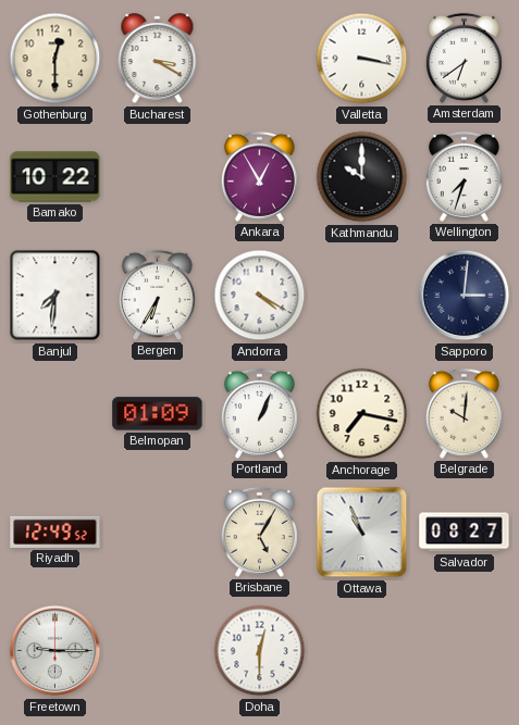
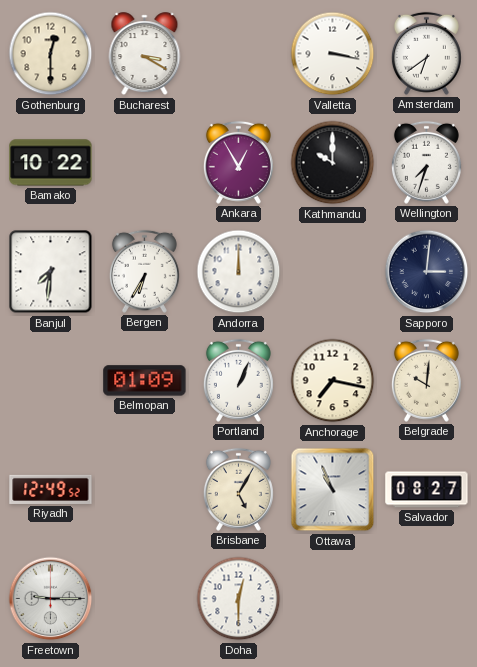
Andorra: 4:20 -> 12:00 (239, 272)
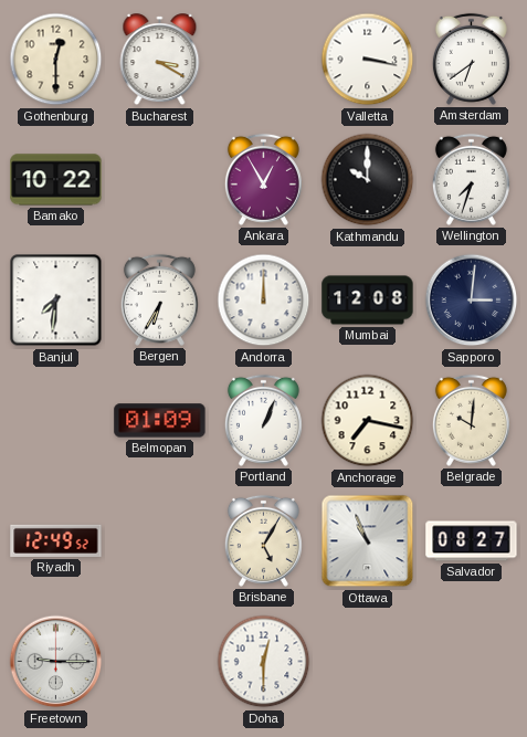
Mumbai: none -> 12:08 (368, 301)
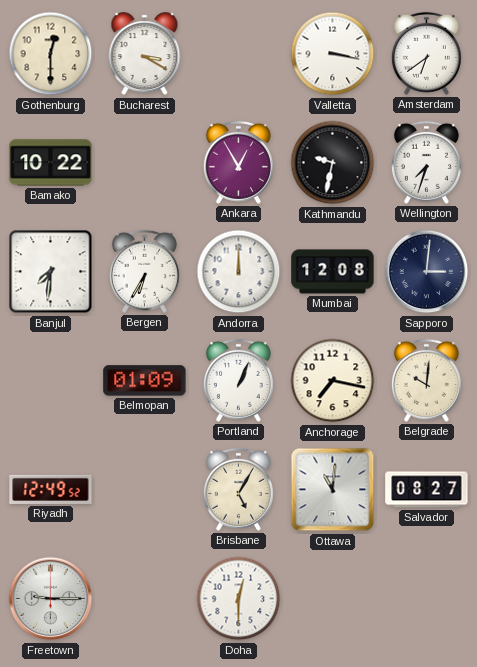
Kathmandu: 10:00 -> 9:32 (333, 163)
Ottawa: 10:56 -> 11:01 (333, 490)
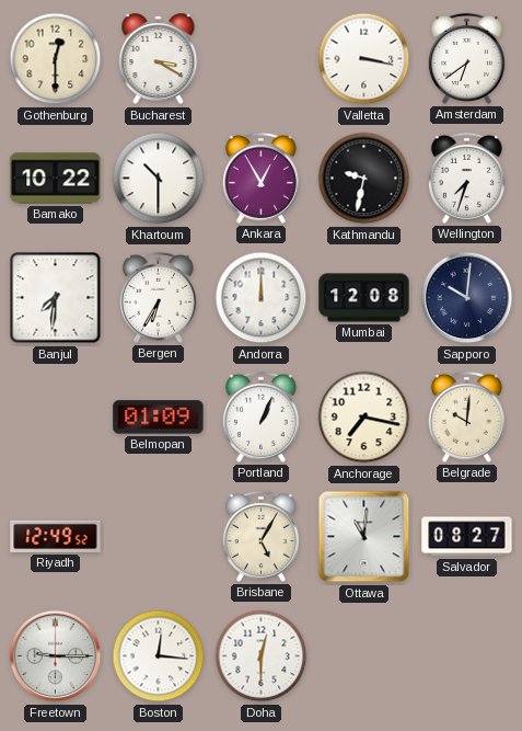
Khartoum: none -> 10:30 (159, 179)
Sapporo: 3:01 -> 10:01 (467, 298)
Boston: none -> 12:16 (159, 656)
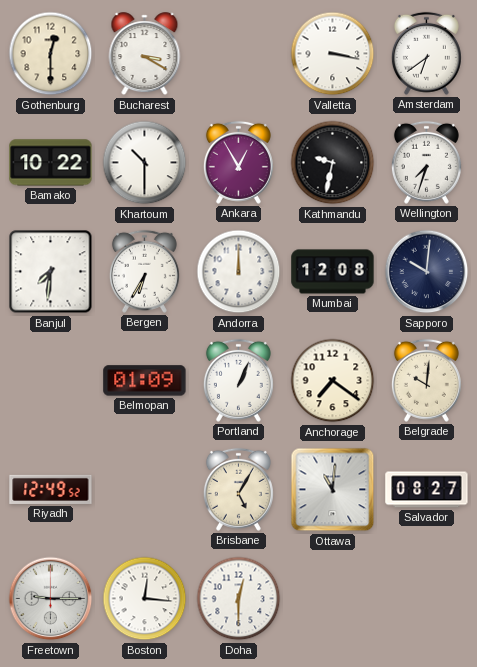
Anchorage: 7:17 -> 7:21 (333, 381)
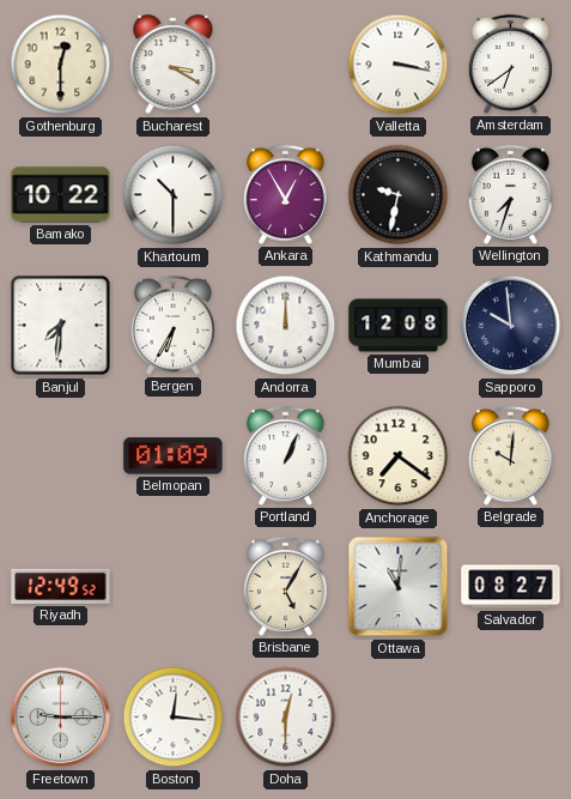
Sapporo: 10:01 -> 9:59 (511, 326)
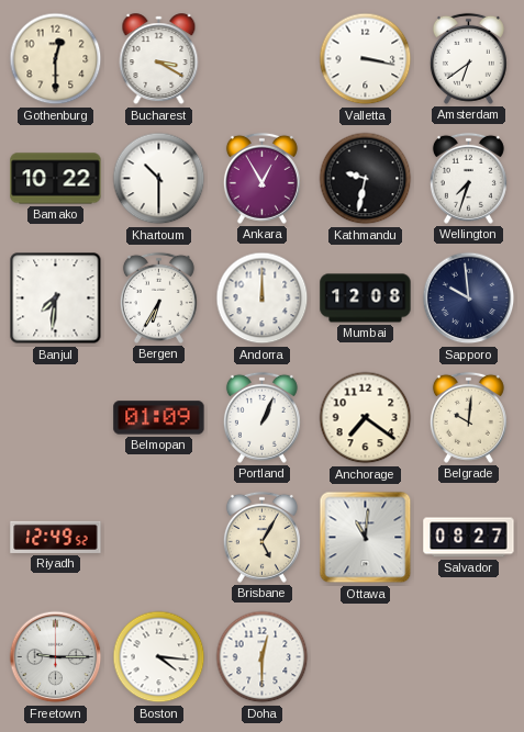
Boston: 12:16 -> 4:16 (159, 657)
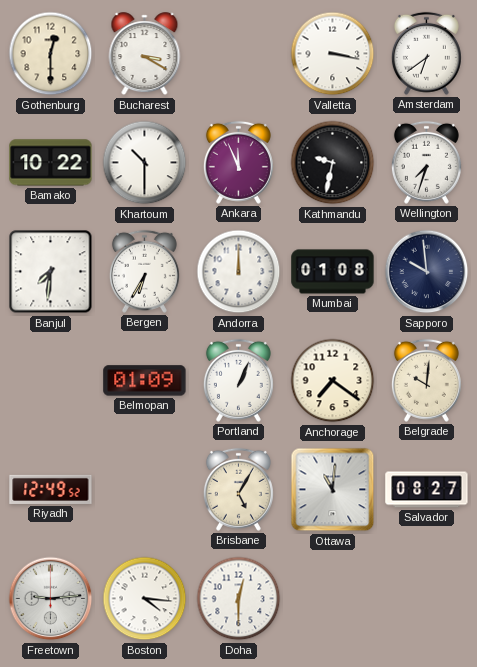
Ankara: 12:55 -> 11:56 (238, 162)
Mumbai: 12:08 -> 01:08 (333, 272)
Freetown: 9:15 -> 9:14 (51, 599)
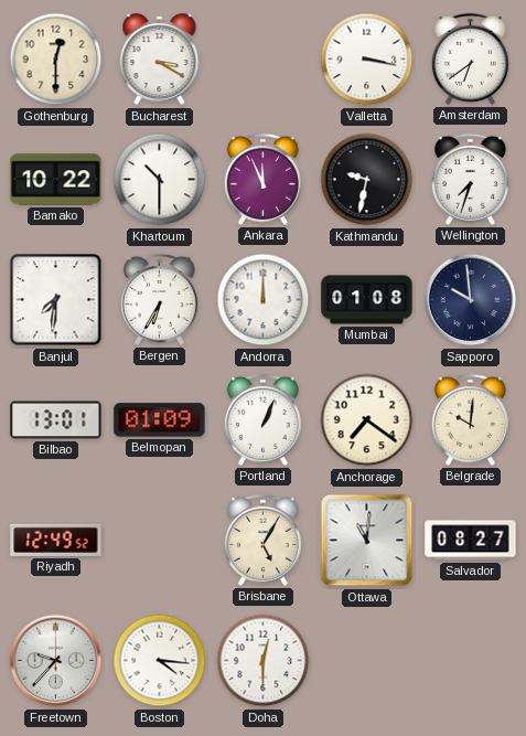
Bilbao: none -> 13:01 (56, 420)
Freetown: 9:14 -> 9:37 (56, 661)
